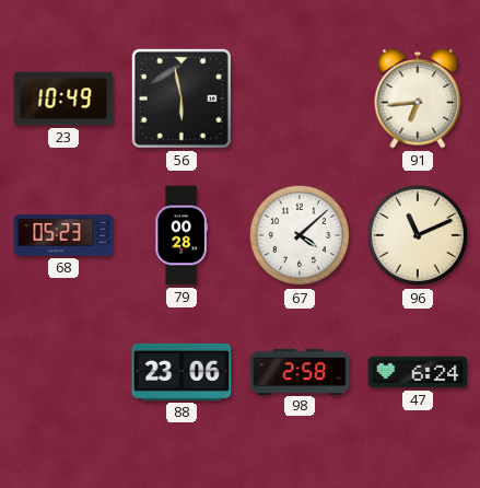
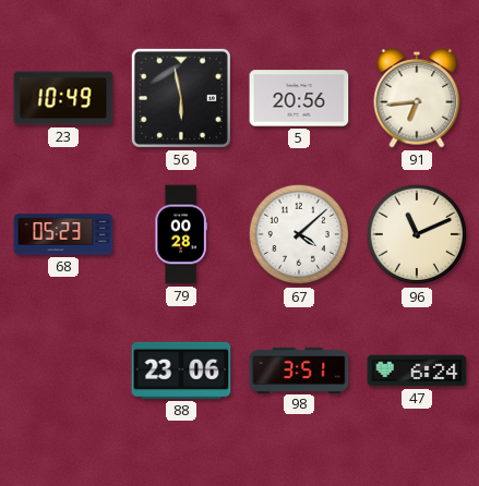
5: none -> 20:56 (299, 98)
98: 2:58 -> 3:51 (299, 369)
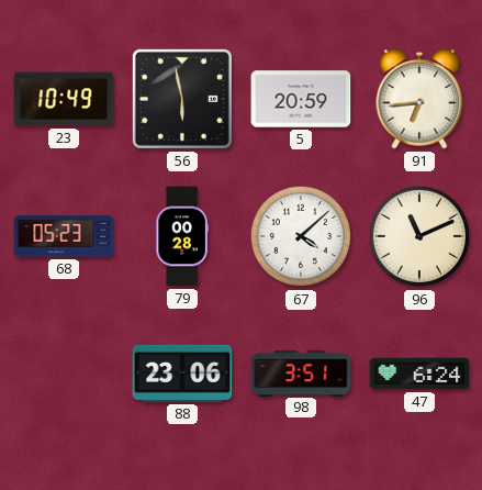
5: 20:56 -> 20:59 (301, 99)
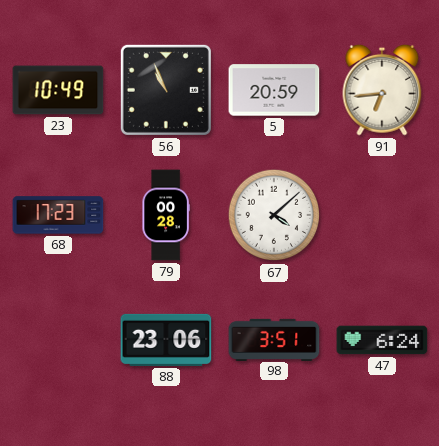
56: 5:58 -> 10:56 (166, 90)
68: 05:23 -> 17:23 (58, 215)
96: 11:11 -> none (419, 236)
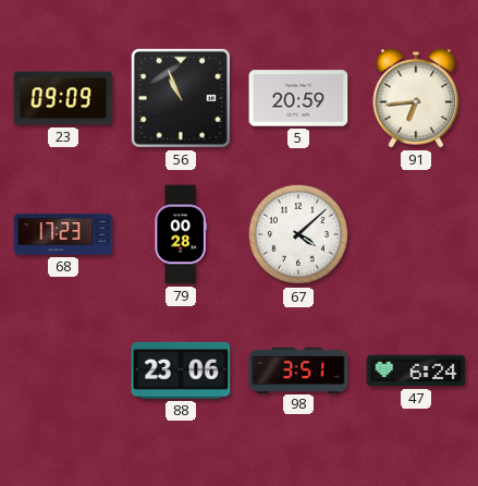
23: 10:49 -> 09:09 (63, 98)
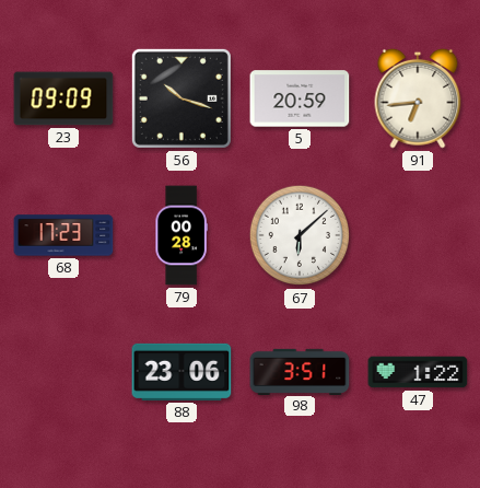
56: 10:56 -> 10:18 (182, 98)
67: 4:08 -> 6:08 (300, 235)
47: 6:24 -> 1:22 (418, 372)
